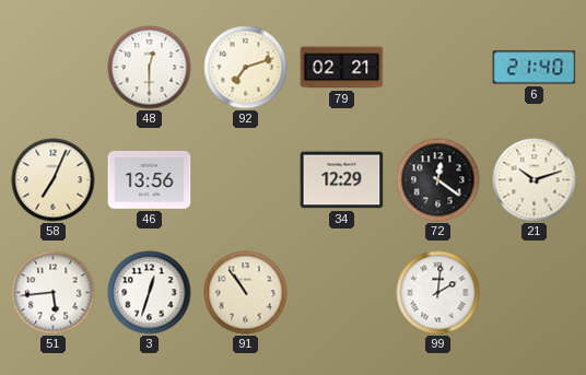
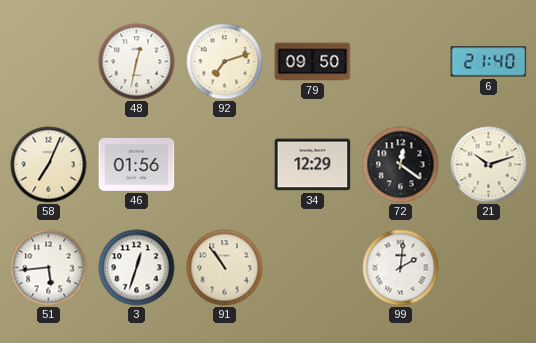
48: 12:30 -> 12:32 (137, 62)
79: 02:21 -> 09:50 (313, 62)
46: 13:56 -> 01:56 (137, 164)
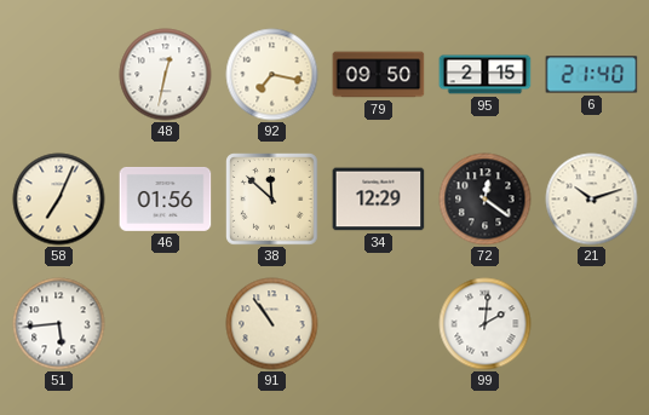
92: 7:12 -> 7:17 (272, 75)
95: none -> 2:15 (486, 75)
38: none -> 11:52 (272, 200)
3: 12:33 -> none (137, 268)
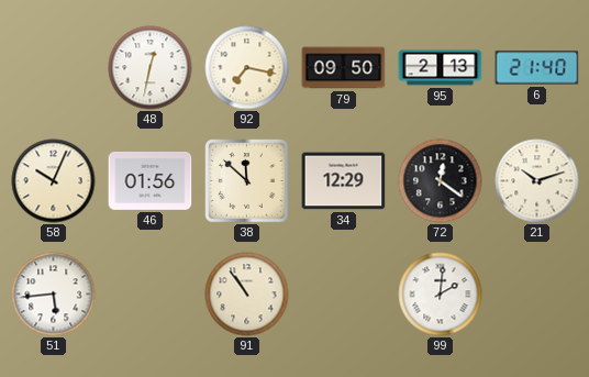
95: 2:15 -> 2:13 (441, 68)
58: 7:04 -> 10:04 (54, 181)
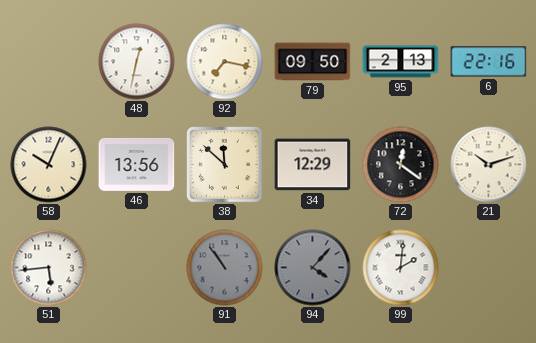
6: 21:40 -> 22:16 (489, 62)
46: 01:56 -> 13:56 (137, 164)
91 dial: cream -> grey (225, 268)
94: none -> 4:07 (313, 268)
